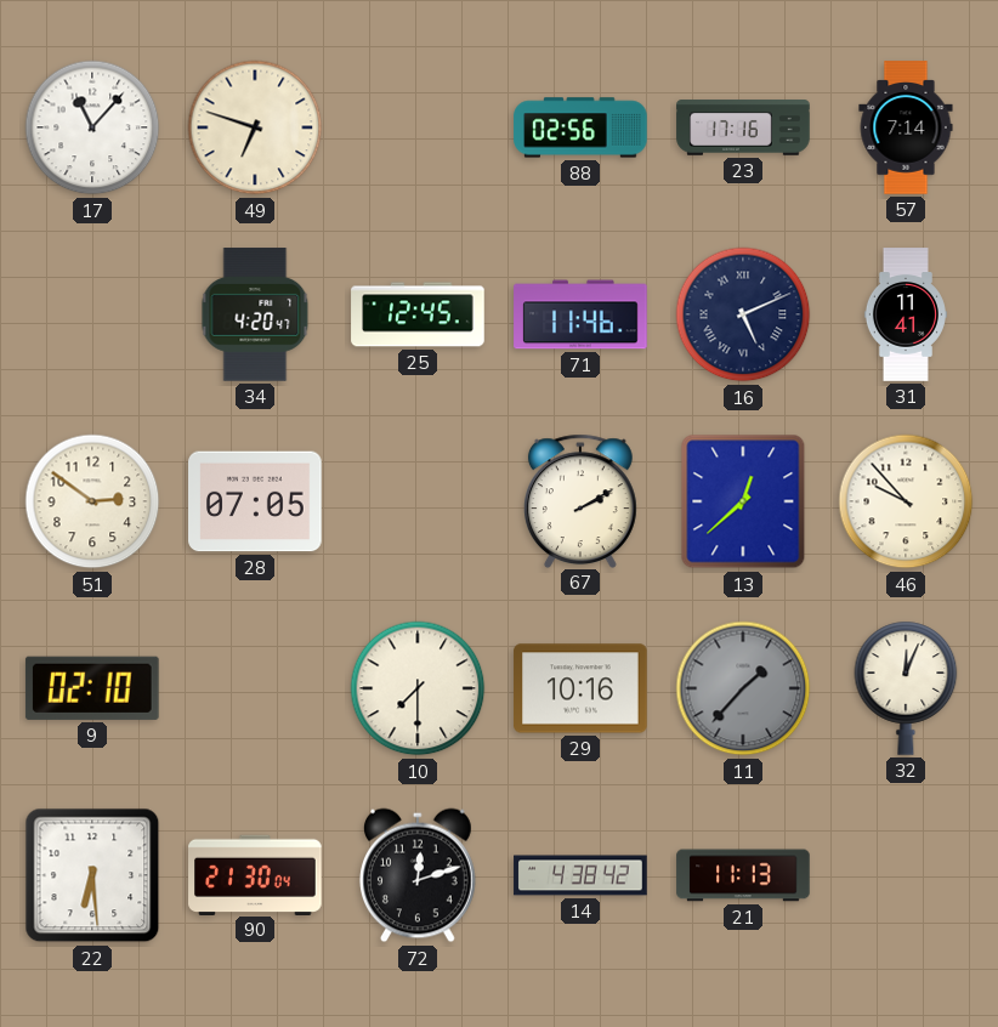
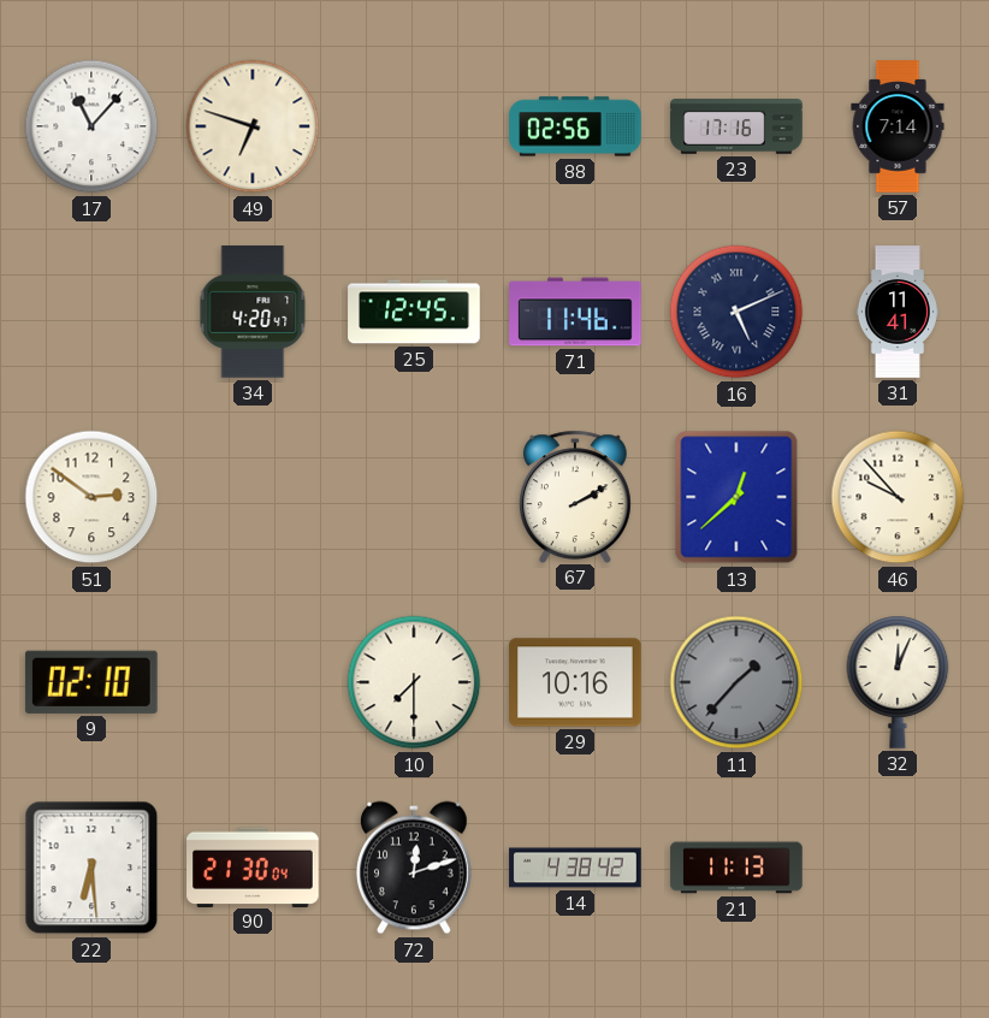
28: 07:05 -> none (255, 501)
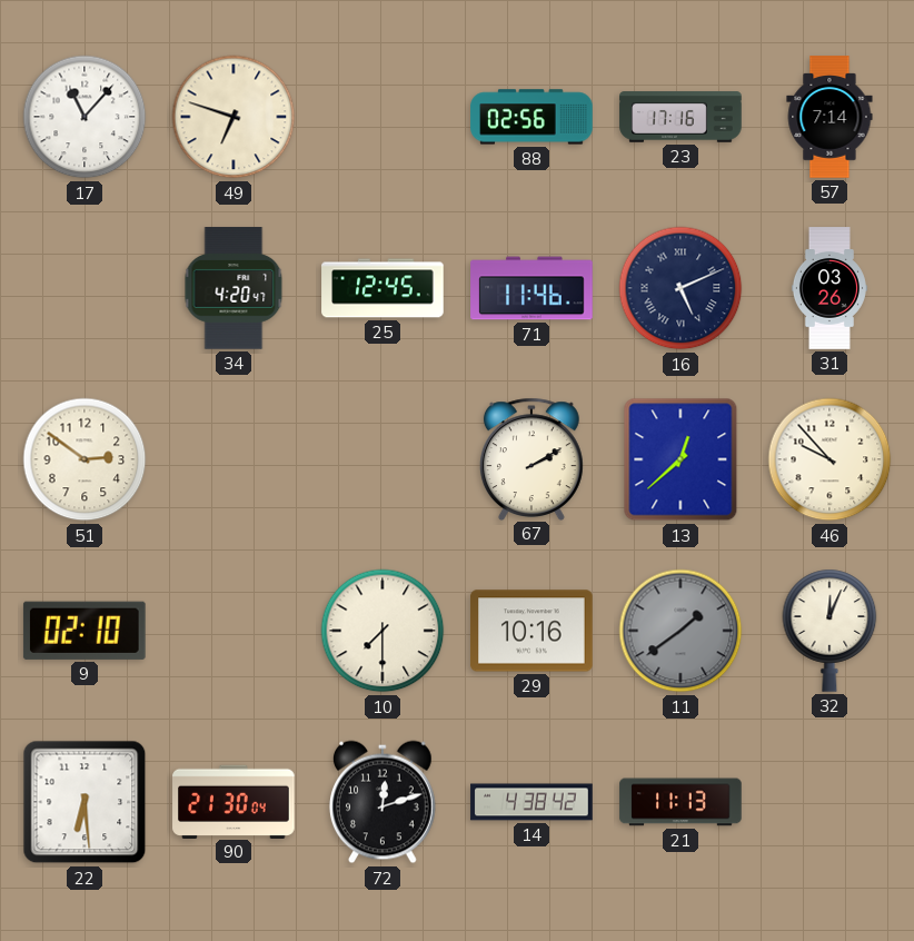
31: 11:41 -> 03:26 (829, 288)
11: 1:37 -> 1:39 (680, 631)
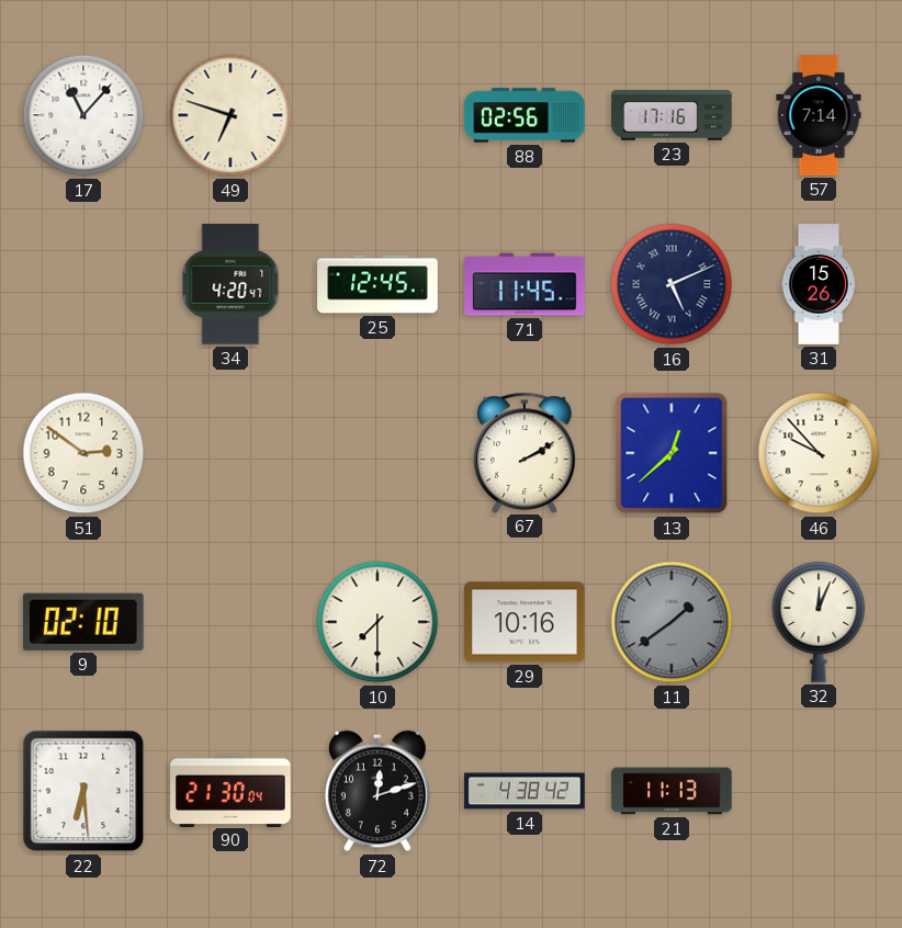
71: 11:46 -> 11:45 (525, 284)
31: 03:26 -> 15:26 (819, 284)
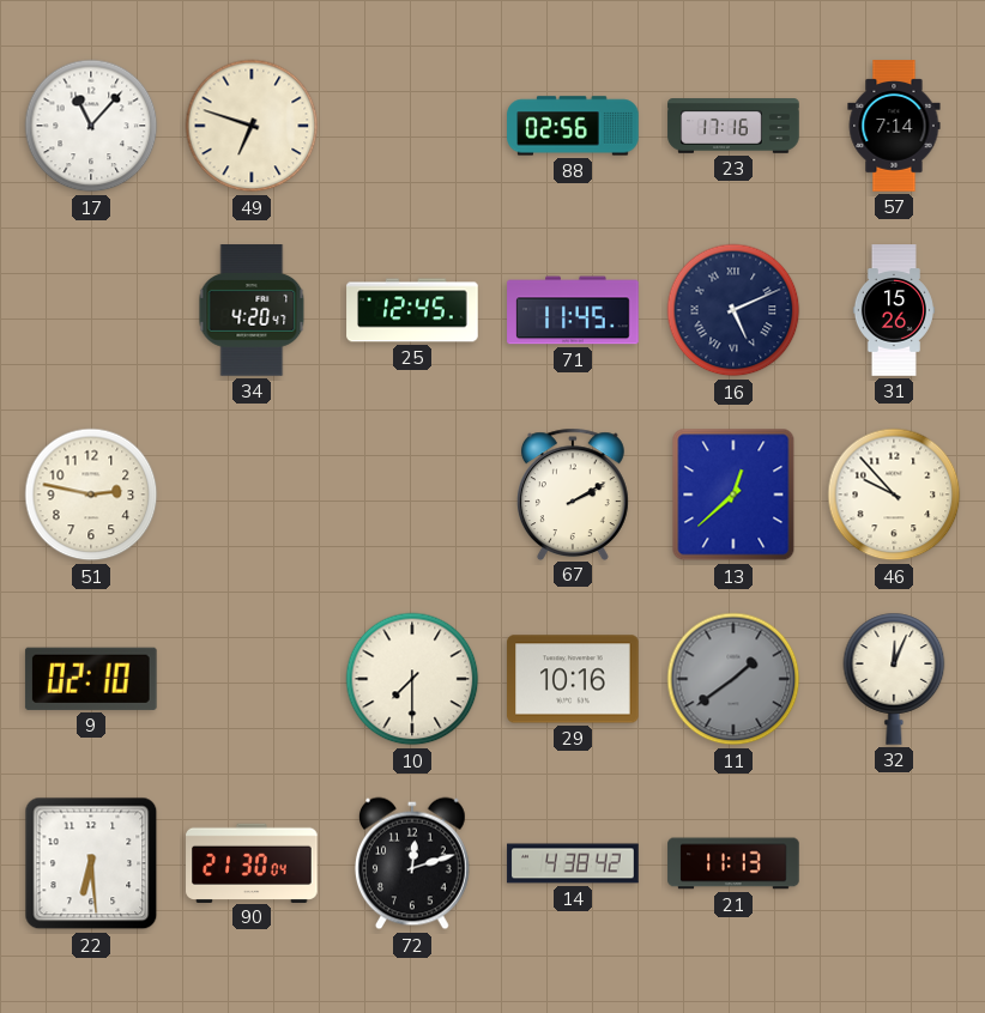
51: 2:51 -> 2:47 (91, 495)
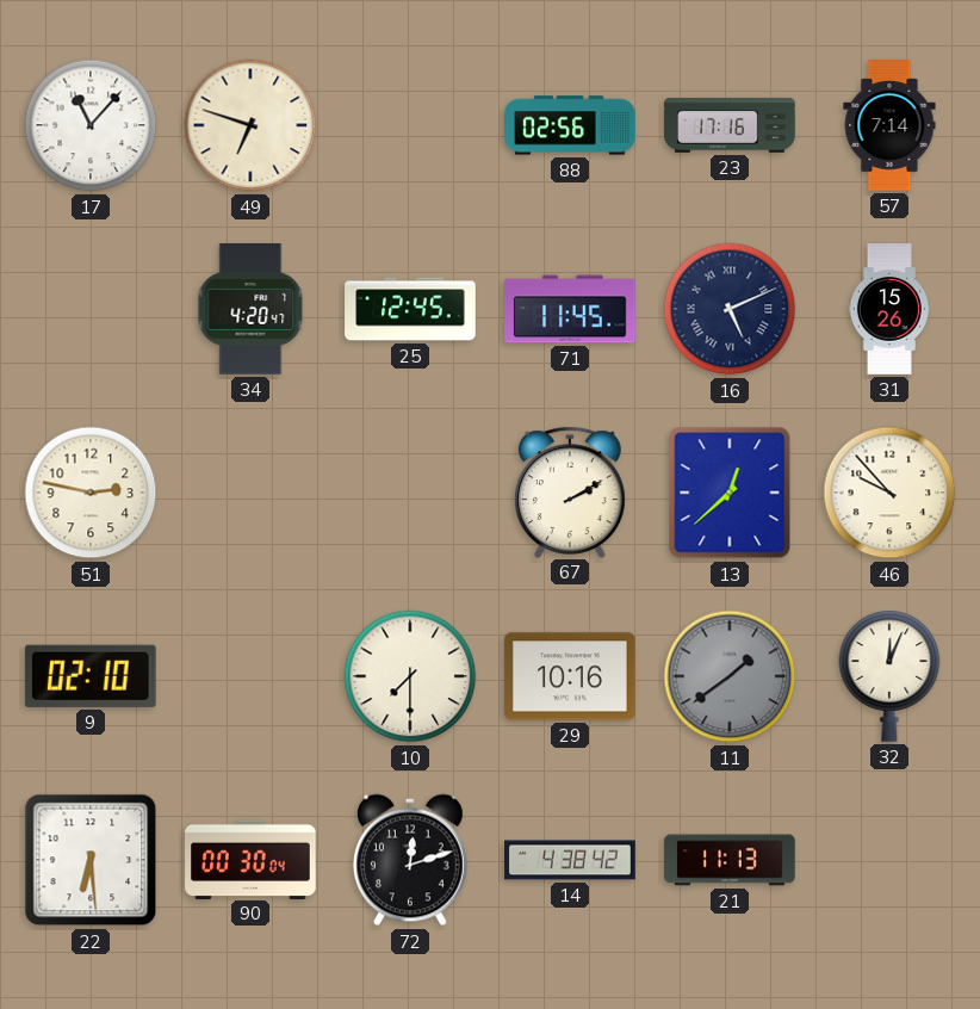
90: 21:30 -> 00:30 (250, 859)
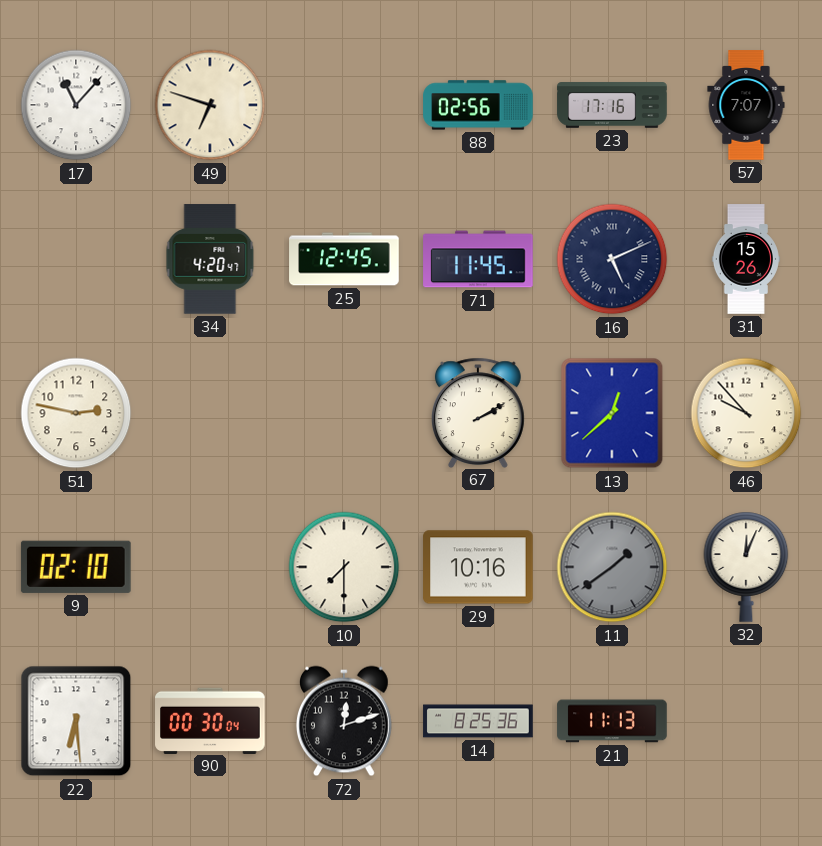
57: 7:14 -> 7:07 (746, 105)
14: 4:38 -> 8:25 (478, 721)
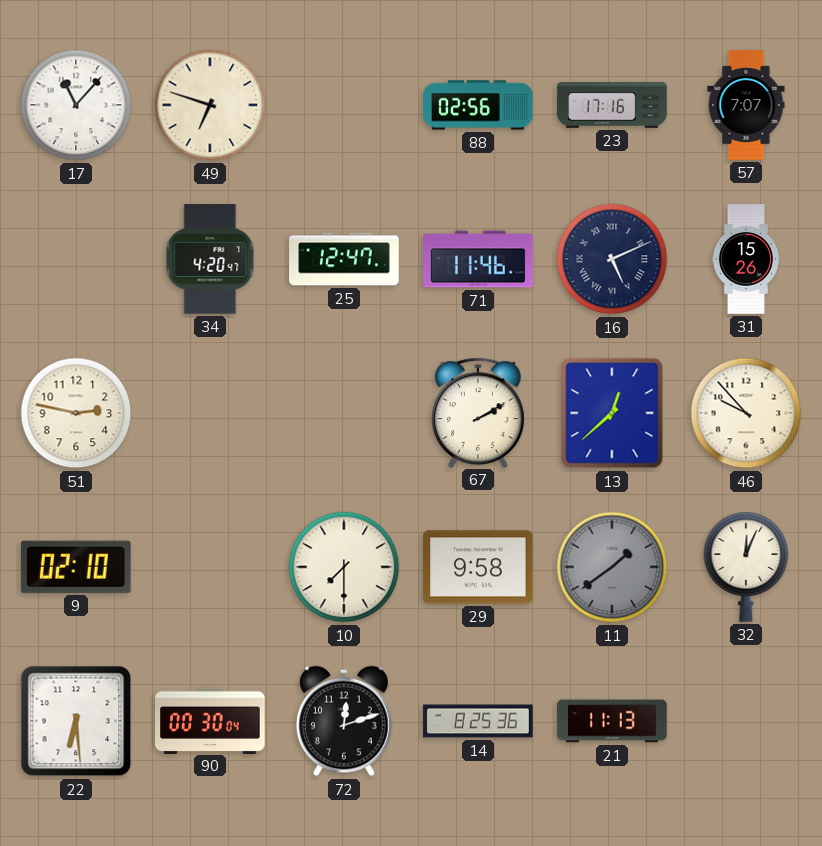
25: 12:45 -> 12:47 (344, 259)
71: 11:45 -> 11:46 (478, 259)
29: 10:16 -> 9:58 (478, 567)
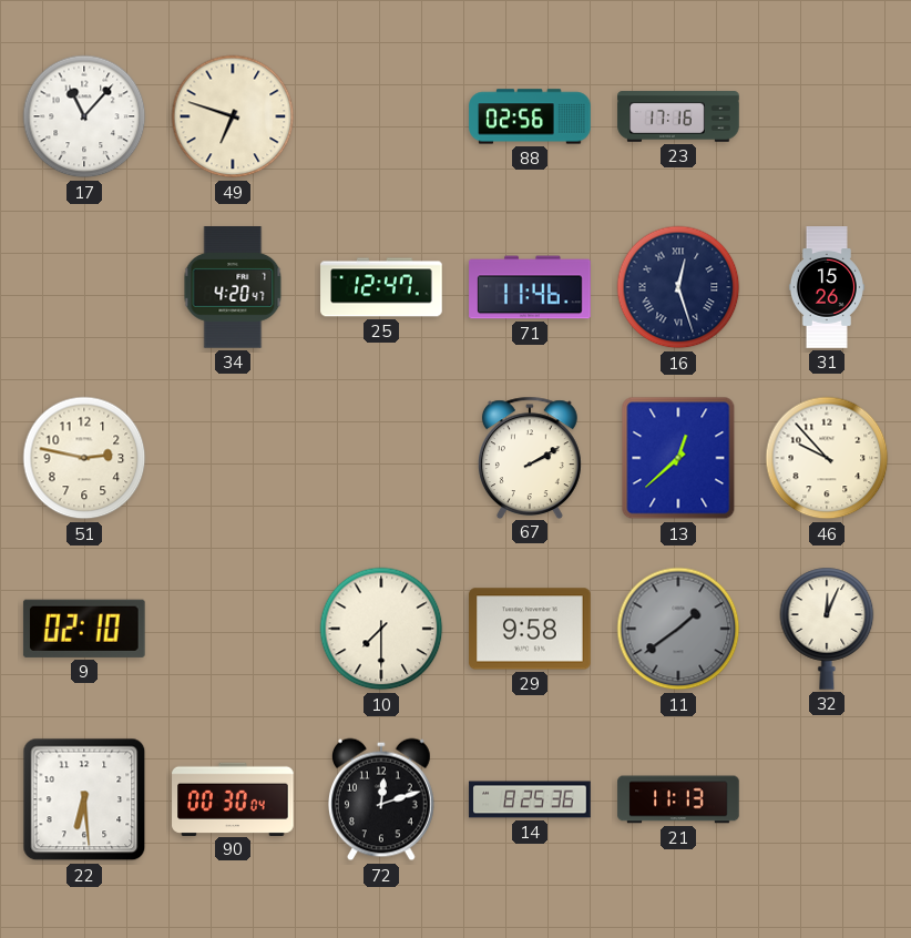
57: 7:07 -> none (746, 105)
16: 5:11 -> 12:27 (678, 287)
